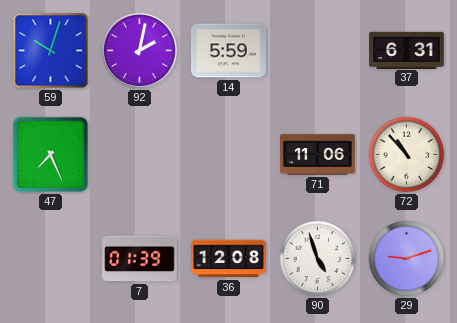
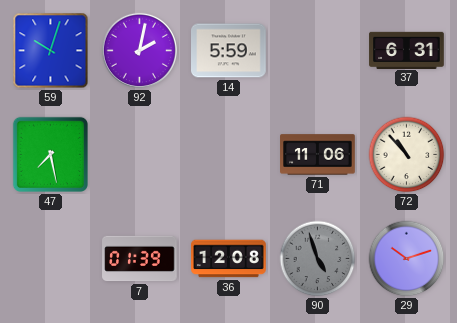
47: 7:26 -> 7:28 (50, 154)
90 dial: white -> grey (318, 259)
29: 9:12 -> 10:12 (407, 259)
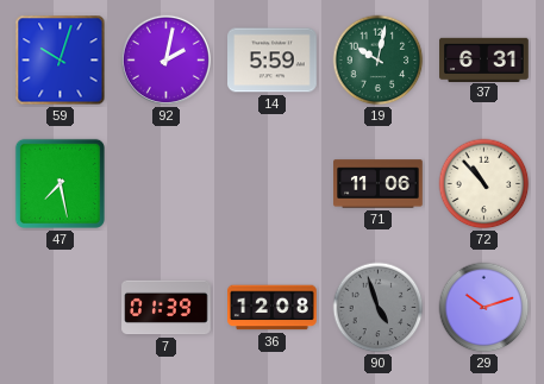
19: none -> 10:02 (379, 61)
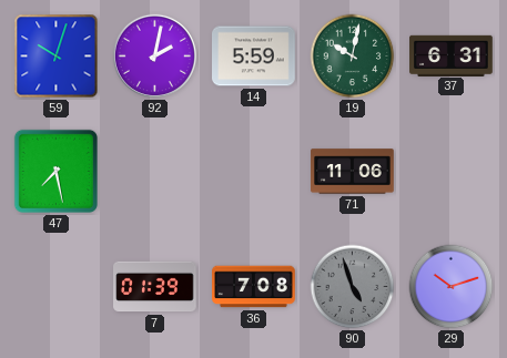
72: 10:53 -> none (484, 184)
36: 12:08 -> 7:08 (254, 287)
